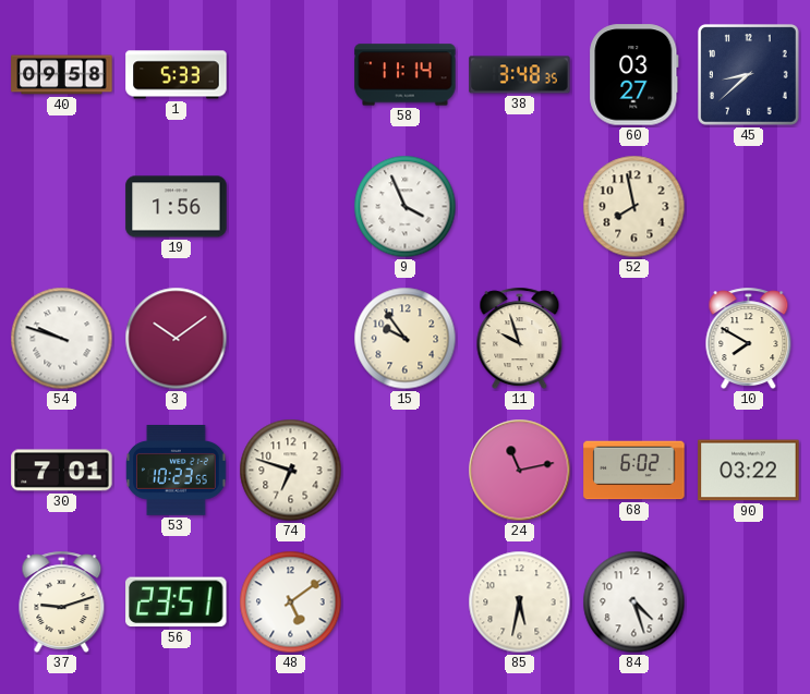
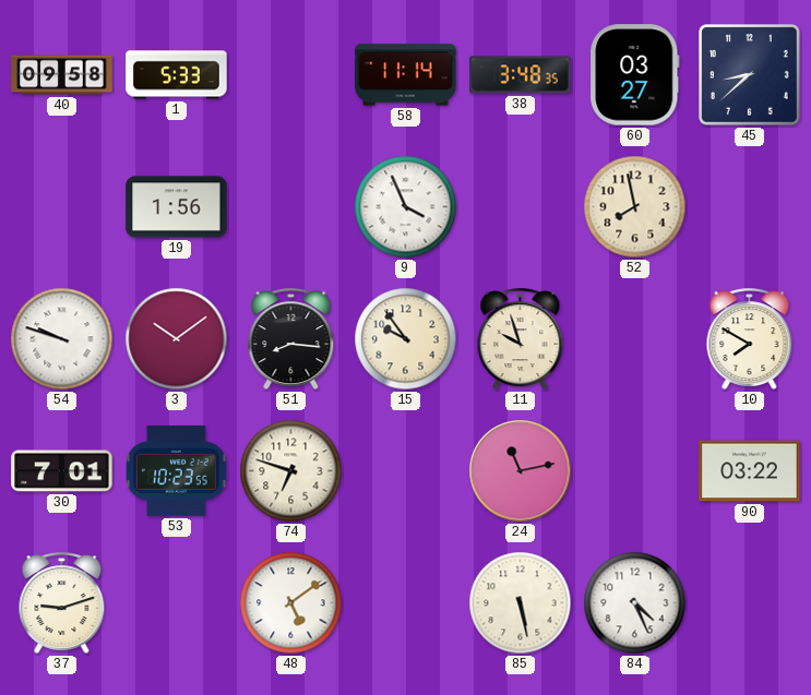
51: none -> 8:16 (291, 339)
68: 6:02 -> none (634, 471)
56: 23:51 -> none (177, 602)
85: 5:32 -> 5:28 (521, 603)
84: 4:27 -> 4:26 (635, 603)
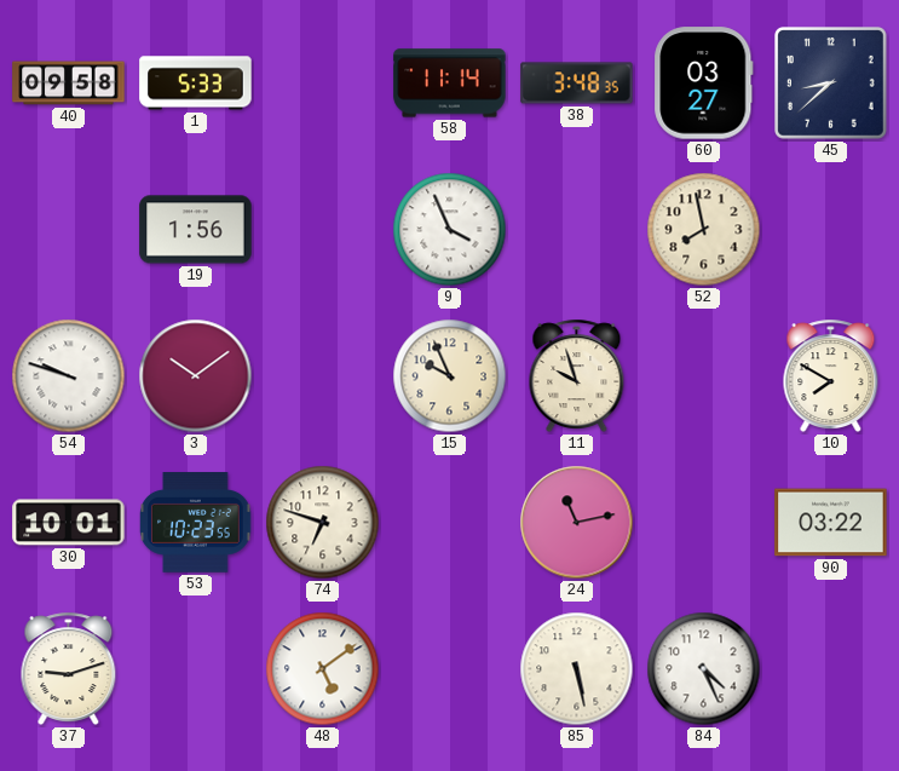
51: 8:16 -> none (291, 339)
15: 9:54 -> 9:56 (450, 376)
30: 7:01 -> 10:01 (69, 523)
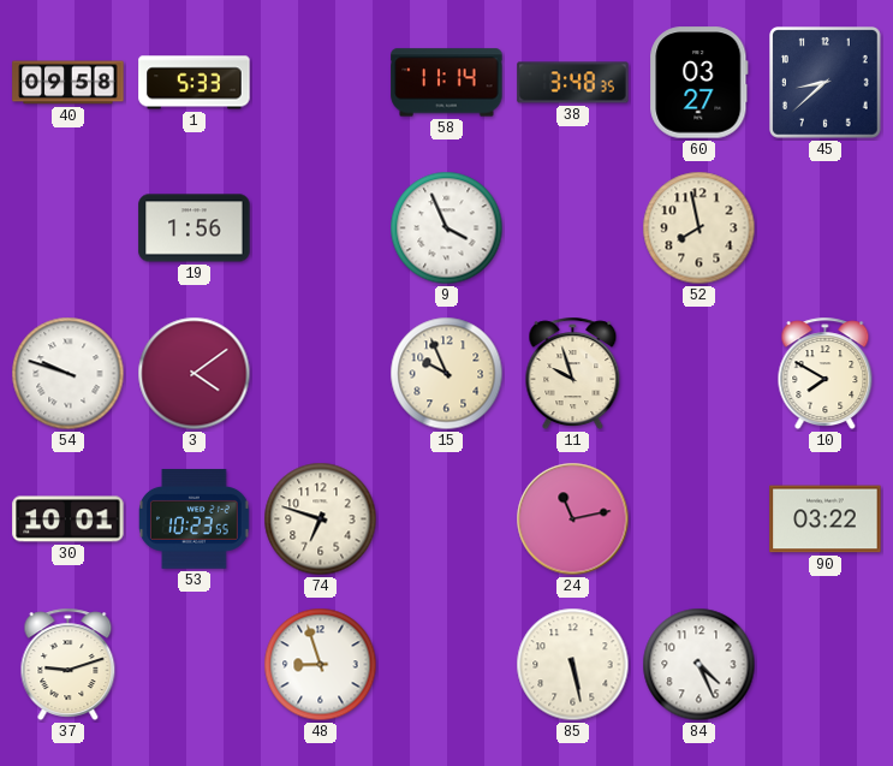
3: 10:09 -> 4:09 (195, 374)
48: 5:09 -> 8:57 (321, 665)
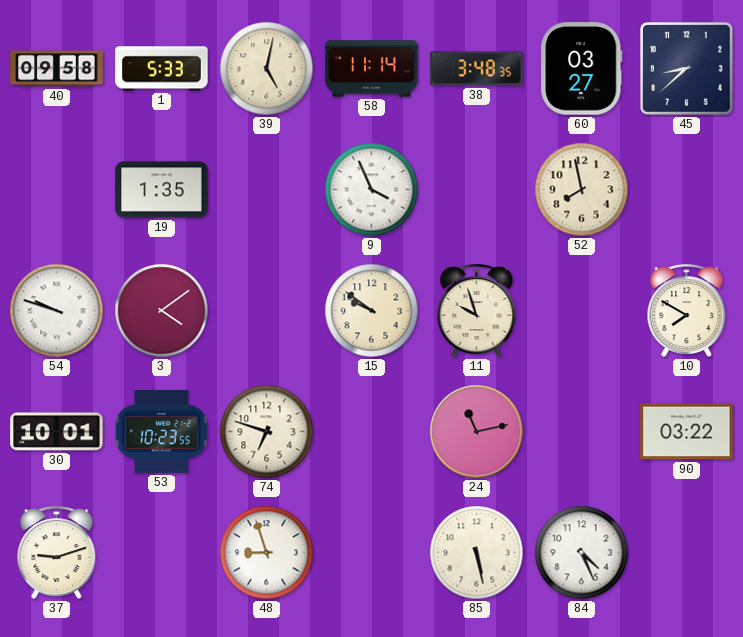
39: none -> 5:02 (267, 69)
19: 1:56 -> 1:35 (162, 190)
15: 9:56 -> 9:51 (372, 311)
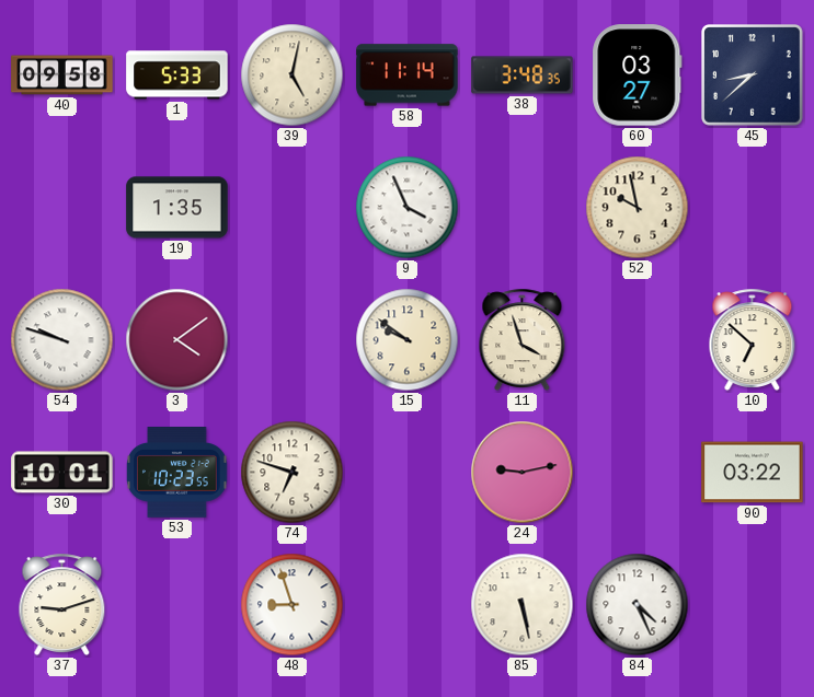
52: 7:58 -> 9:58 (638, 208)
11: 9:57 -> 3:57 (523, 340)
10: 7:50 -> 6:52 (753, 340)
24: 11:13 -> 9:13 (523, 473)
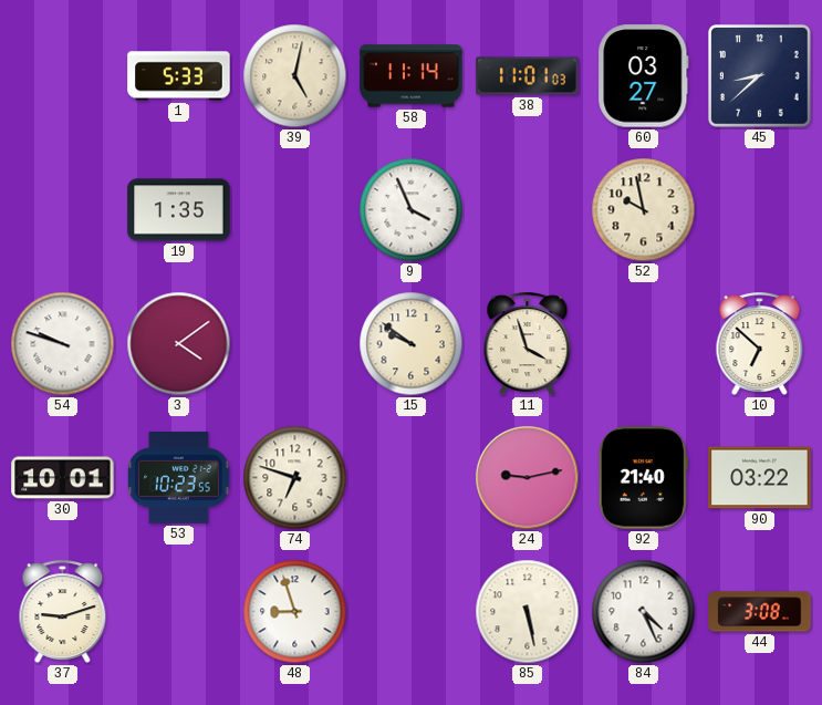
40: 09:58 -> none (62, 75)
38: 3:48 -> 11:01 (528, 76)
92: none -> 21:40 (643, 478)
44: none -> 3:08 (760, 612)
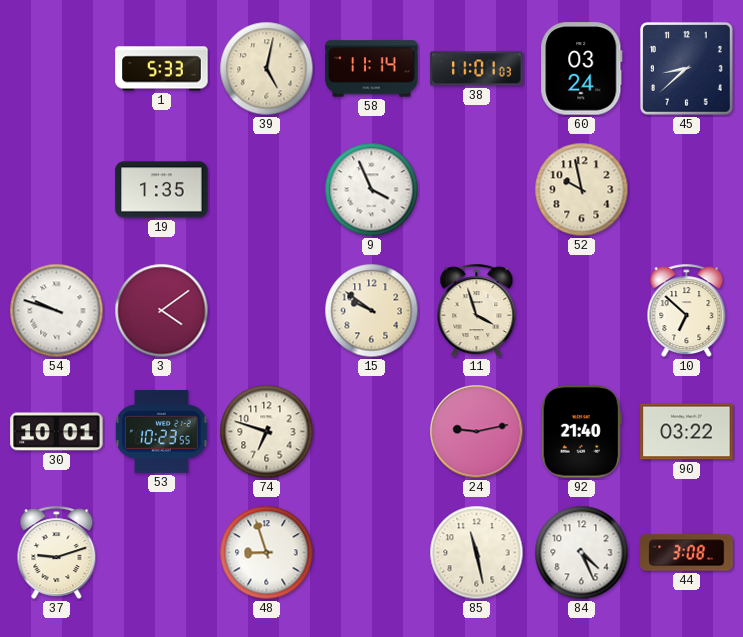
60: 03:27 -> 03:24 (582, 69)
85: 5:28 -> 11:28 (477, 553)
